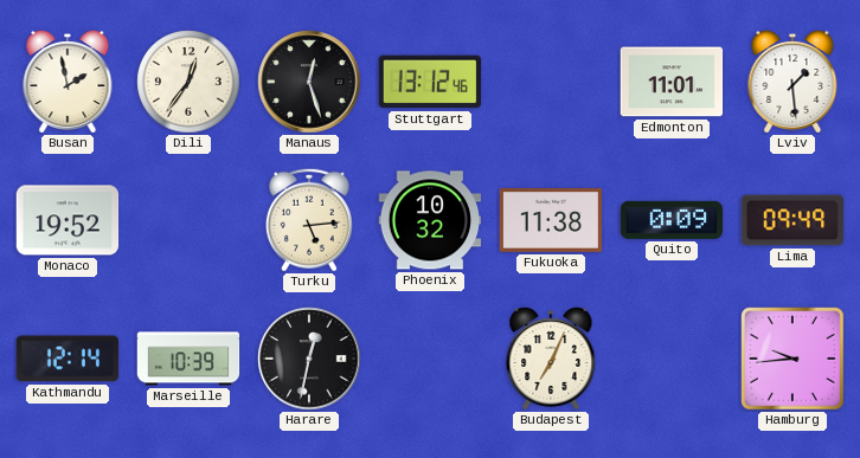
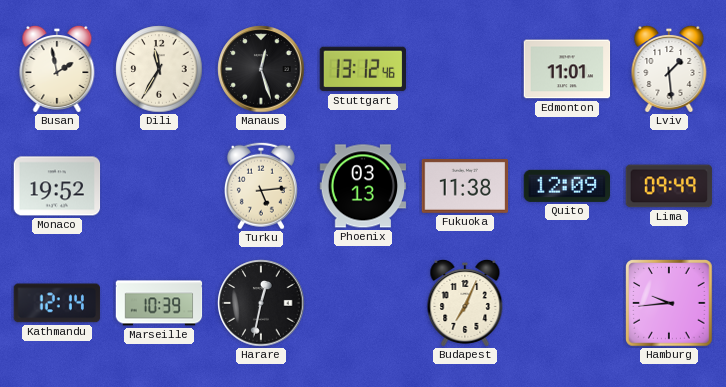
Dili: 12:36 -> 11:35 (159, 69)
Phoenix: 10:32 -> 03:13 (363, 186)
Quito: 0:09 -> 12:09 (567, 186)
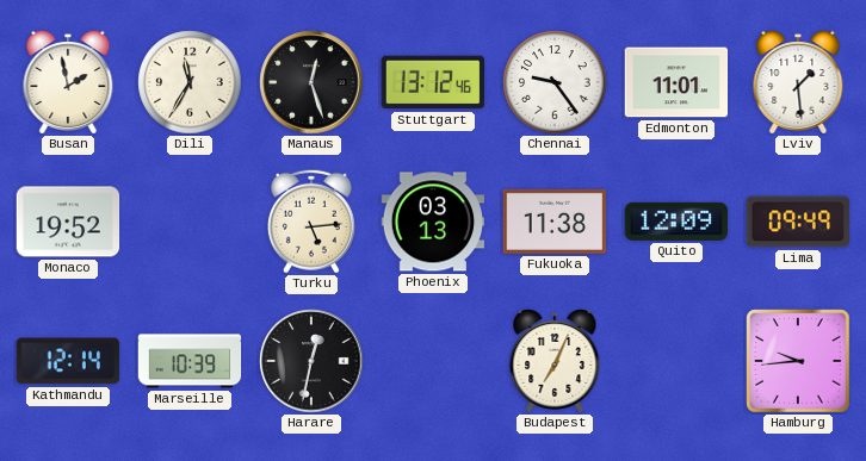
Chennai: none -> 9:24 (555, 82)
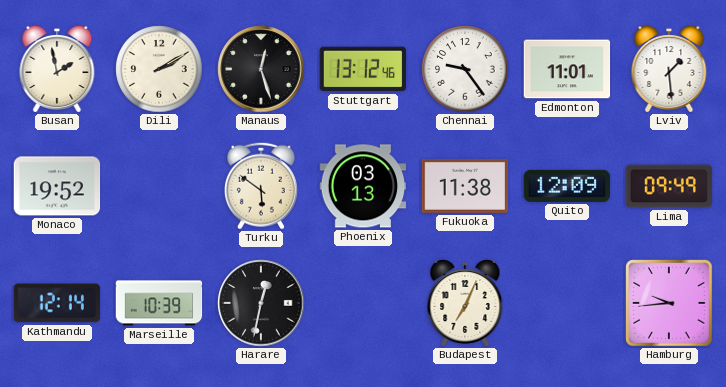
Dili: 11:35 -> 2:10 (159, 69)
Turku: 5:14 -> 5:51 (261, 186)
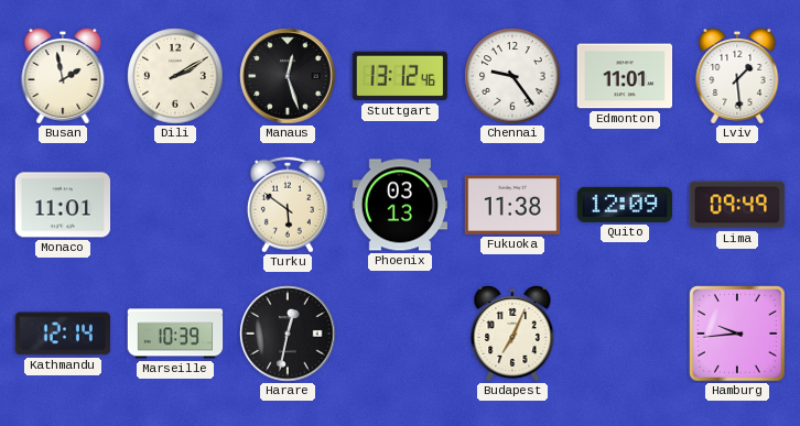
Monaco: 19:52 -> 11:01 (63, 205)
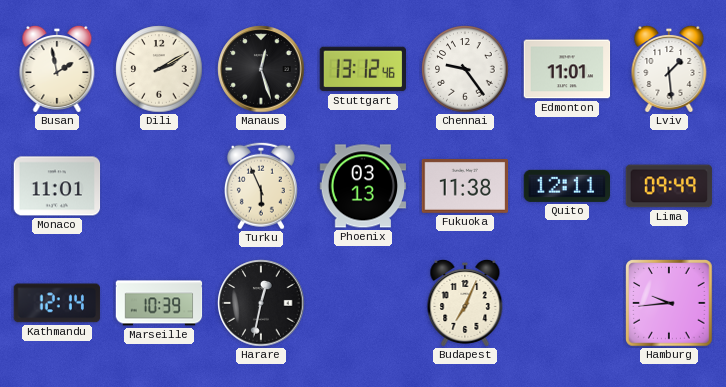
Turku: 5:51 -> 5:56 (261, 186)
Quito: 12:09 -> 12:11 (567, 186)
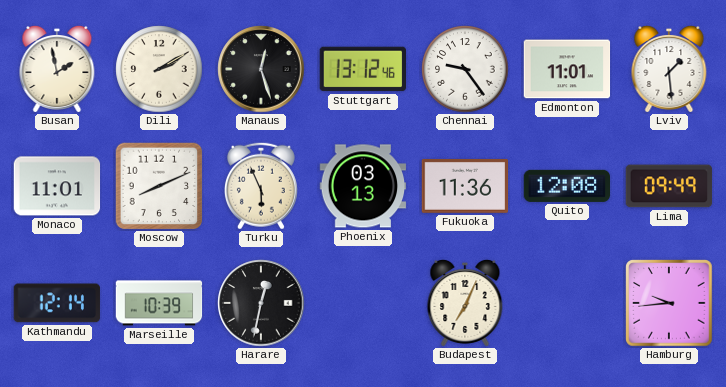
Moscow: none -> 8:11 (159, 186)
Fukuoka: 11:38 -> 11:36 (465, 186)
Quito: 12:11 -> 12:08 (567, 186)
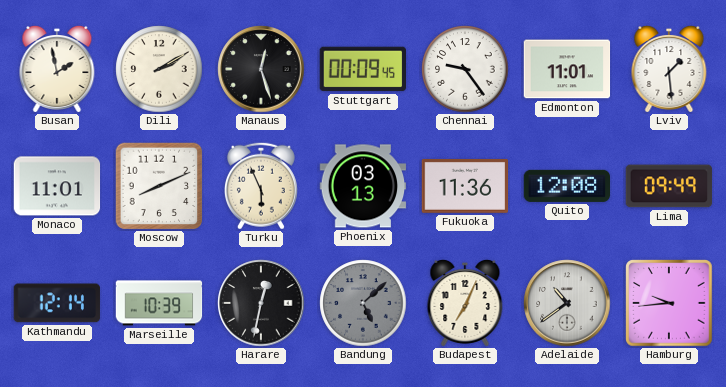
Stuttgart: 13:12 -> 00:09 (362, 69)
Bandung: none -> 5:08 (363, 303)
Adelaide: none -> 10:39 (567, 303)
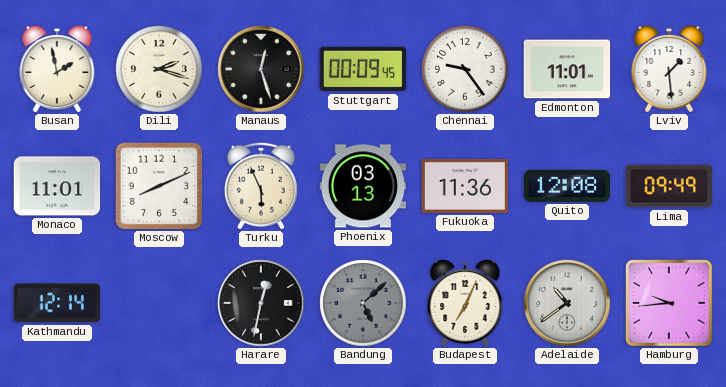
Dili: 2:10 -> 2:18 (159, 69)
Marseille: 10:39 -> none (159, 303)
